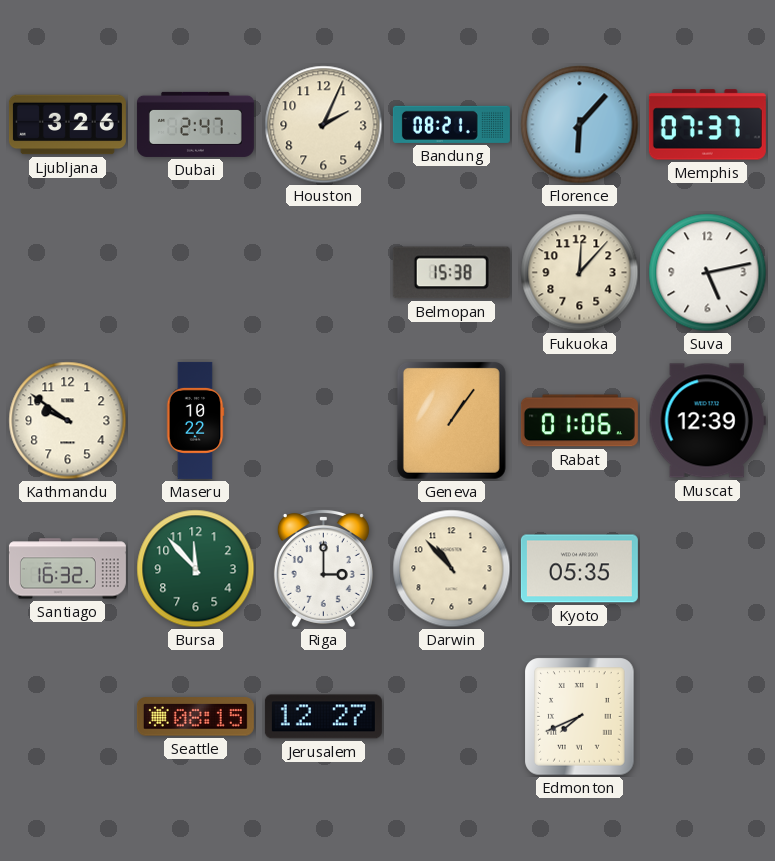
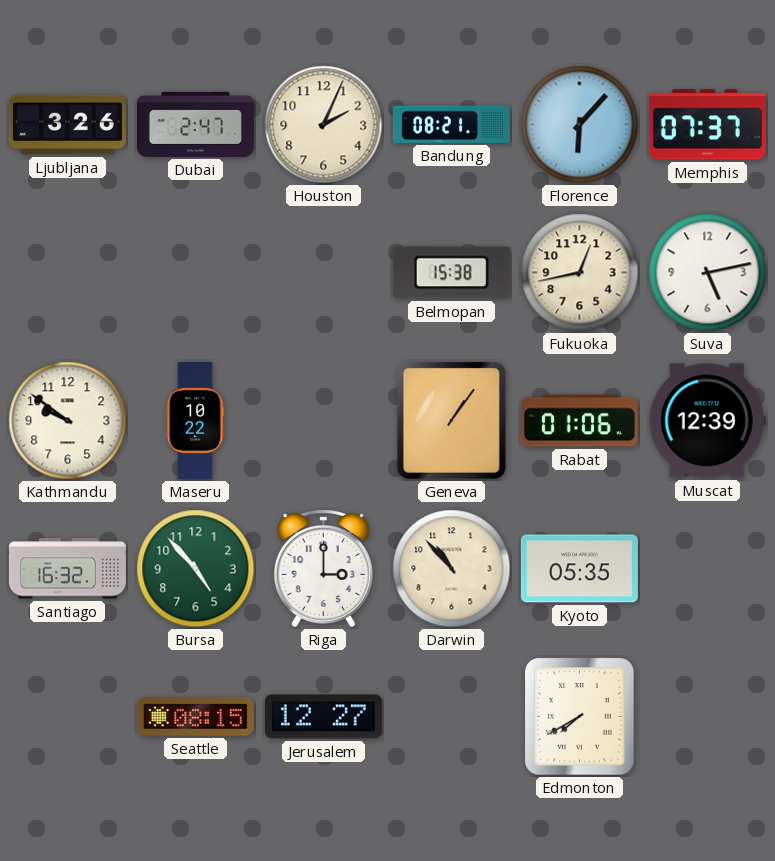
Fukuoka: 12:07 -> 12:43 (580, 273)
Bursa: 11:53 -> 4:53 (196, 569)
Edmonton: 7:41 -> 7:40 (580, 717)
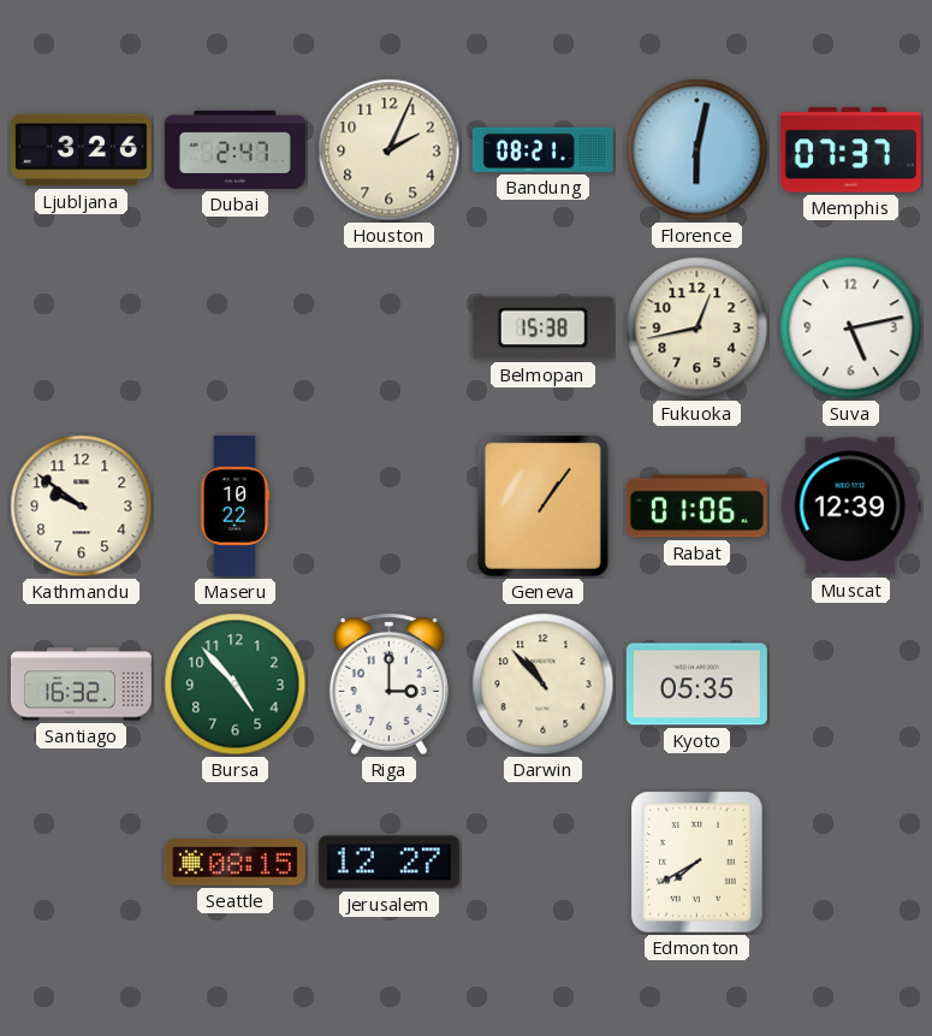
Florence: 6:07 -> 6:02 (697, 150)
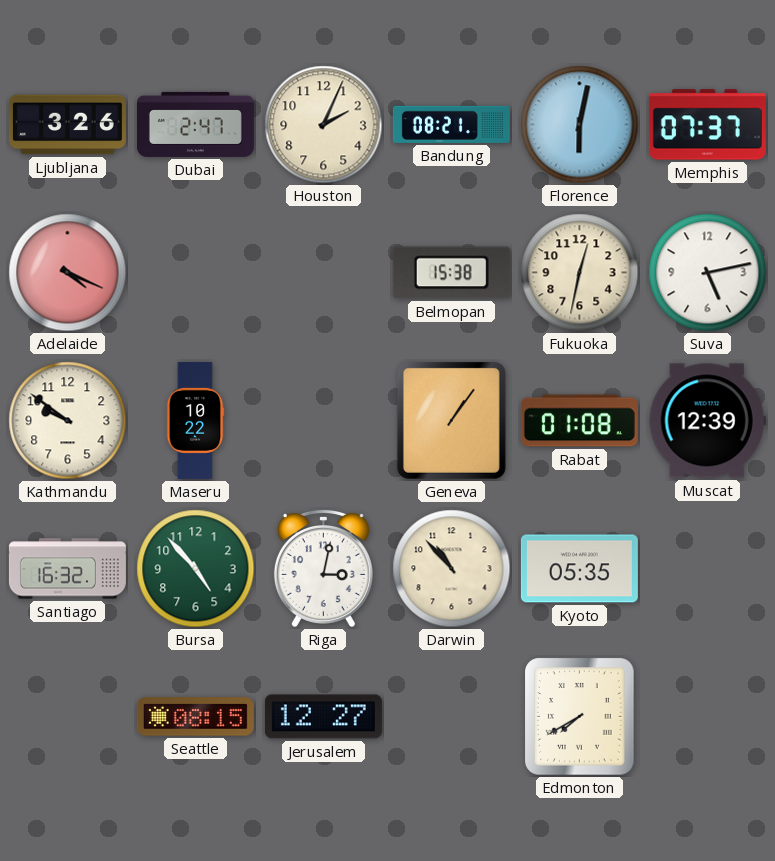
Adelaide: none -> 4:19 (68, 273)
Fukuoka: 12:43 -> 12:32 (580, 273)
Rabat: 01:06 -> 01:08 (579, 421)
Riga: 3:00 -> 3:02 (323, 568)
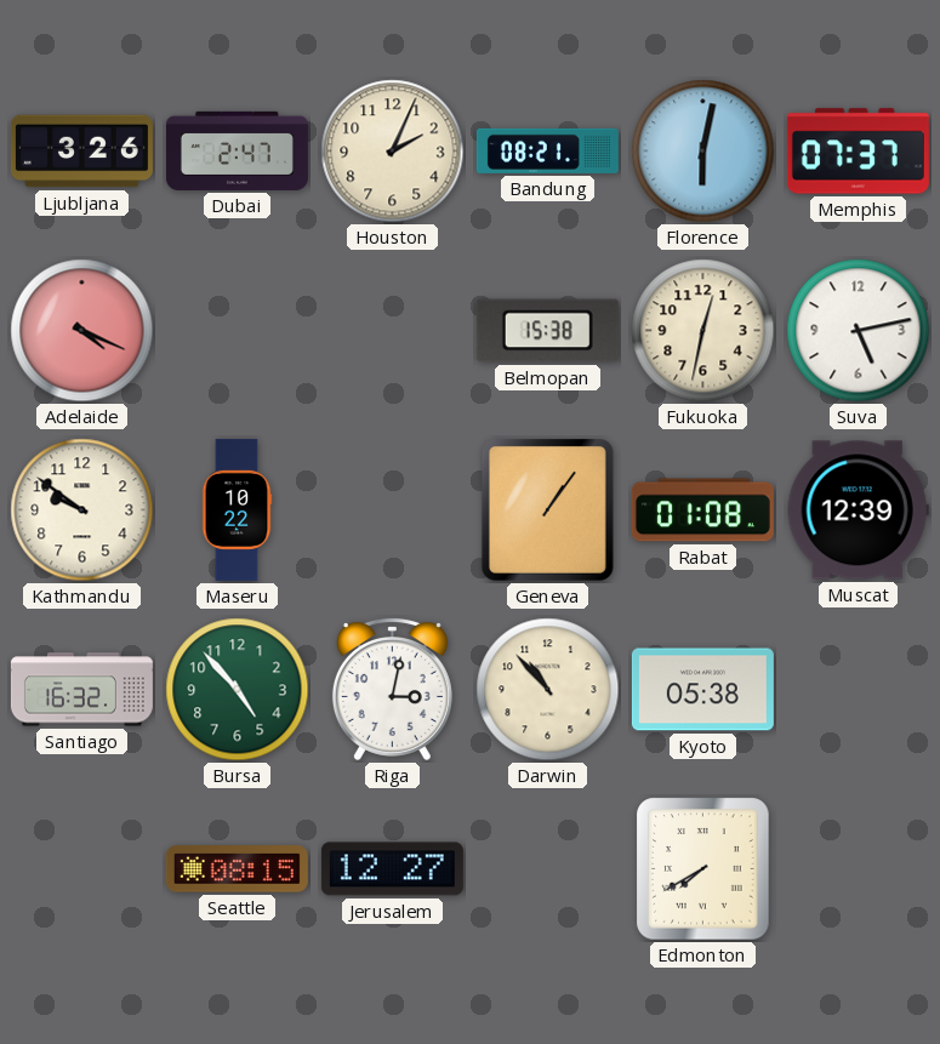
Kyoto: 05:35 -> 05:38 (702, 690)
